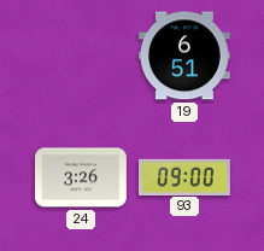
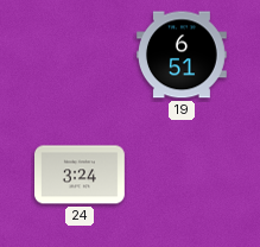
24: 3:26 -> 3:24 (81, 175)
93: 09:00 -> none (186, 176)
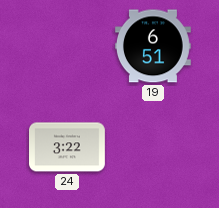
24: 3:24 -> 3:22 (68, 147)
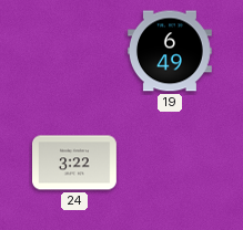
19: 6:51 -> 6:49 (170, 51)
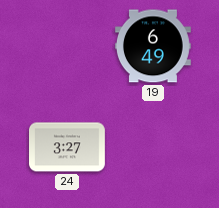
24: 3:22 -> 3:27 (68, 147)
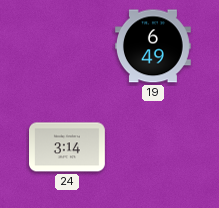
24: 3:27 -> 3:14 (68, 147)
